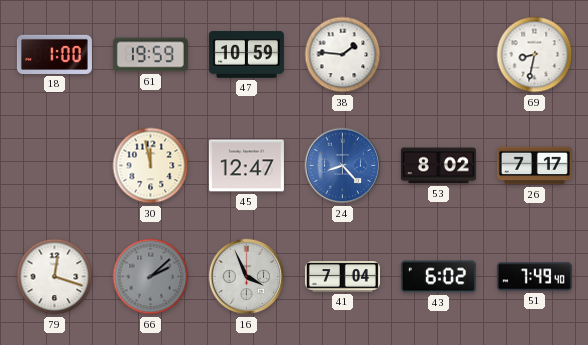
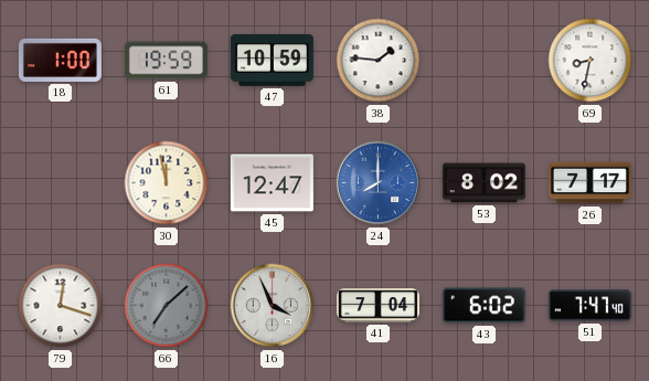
24: 8:23 -> 8:00 (379, 183)
66: 2:08 -> 7:08 (167, 306)
51: 7:49 -> 7:47 (589, 306)
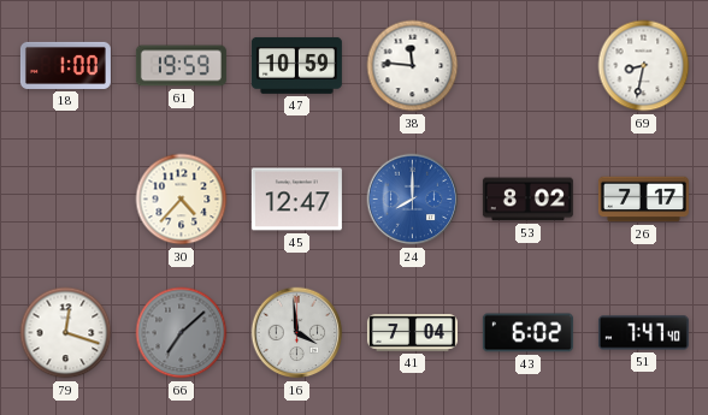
38: 1:46 -> 11:46 (413, 66)
30: 11:58 -> 4:37 (182, 200)
16: 3:56 -> 3:59 (297, 333)
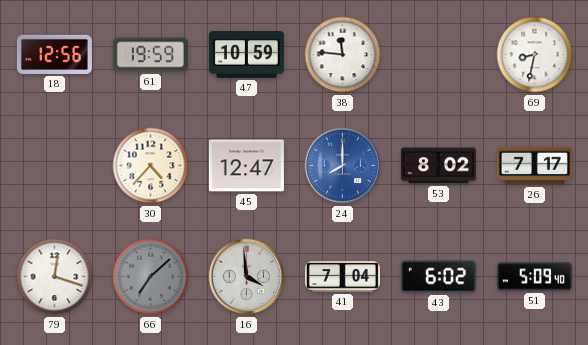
18: 1:00 -> 12:56 (54, 54)
51: 7:47 -> 5:09 (534, 277)
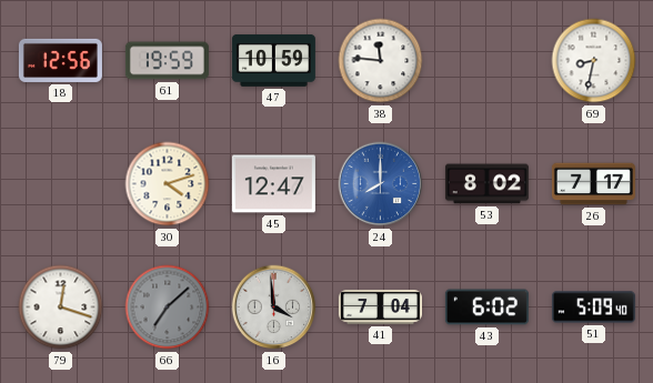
30: 4:37 -> 4:12 (168, 184)
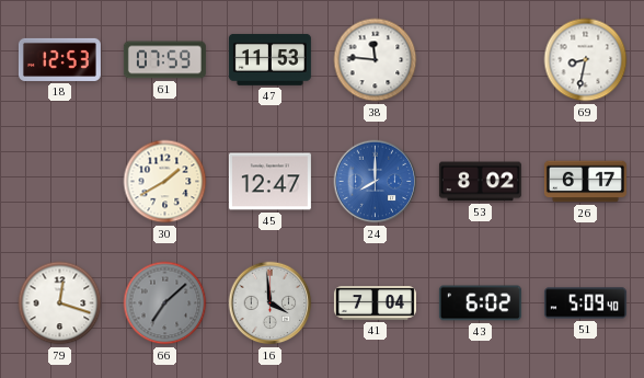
18: 12:56 -> 12:53 (59, 59)
61: 19:59 -> 07:59 (164, 60)
47: 10:59 -> 11:53 (269, 59)
30: 4:12 -> 1:40 (165, 182)
26: 7:17 -> 6:17 (585, 182)
